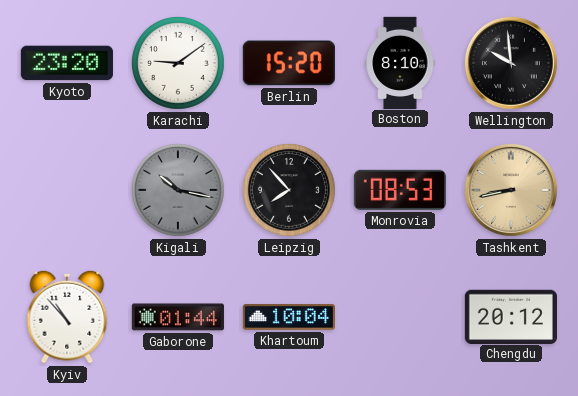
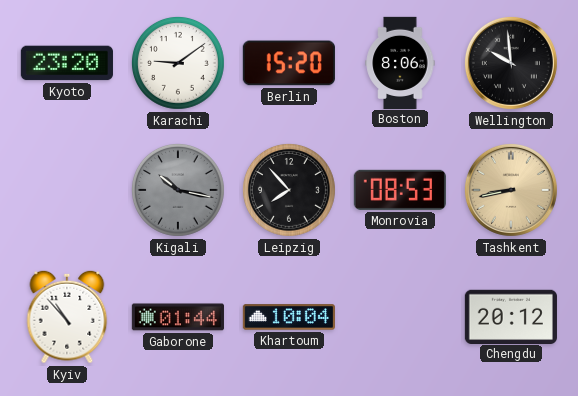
Boston: 8:10 -> 8:06 (400, 62)
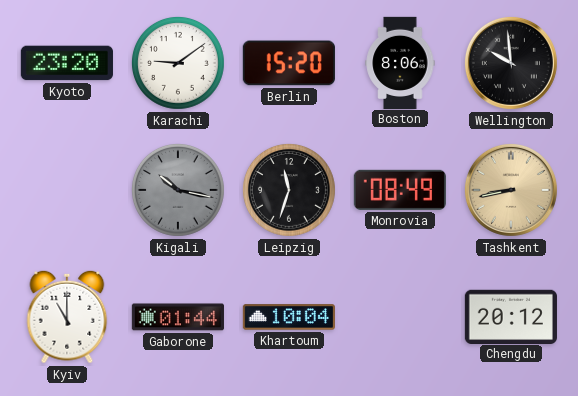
Leipzig: 7:53 -> 11:33 (289, 190)
Monrovia: 08:53 -> 08:49 (400, 190)
Kyiv: 10:53 -> 11:00 (67, 317)
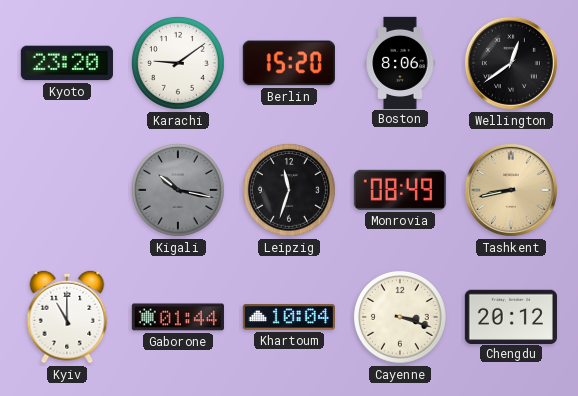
Wellington: 9:59 -> 12:39 (511, 63)
Cayenne: none -> 3:18 (400, 317)
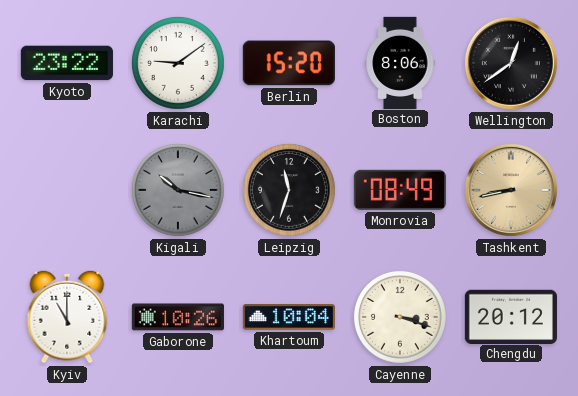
Kyoto: 23:20 -> 23:22 (67, 63)
Gaborone: 01:44 -> 10:26 (178, 317)
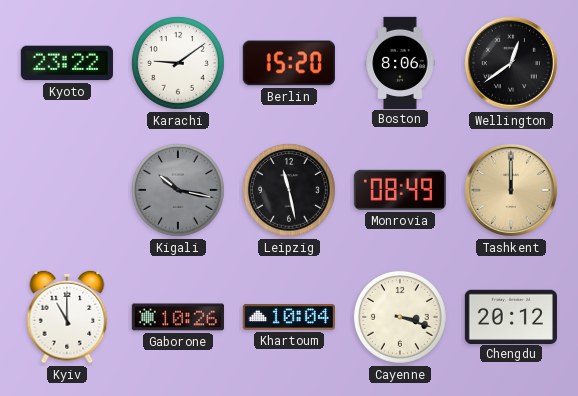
Leipzig: 11:33 -> 11:28 (289, 190)
Tashkent: 8:43 -> 12:00 (511, 190)
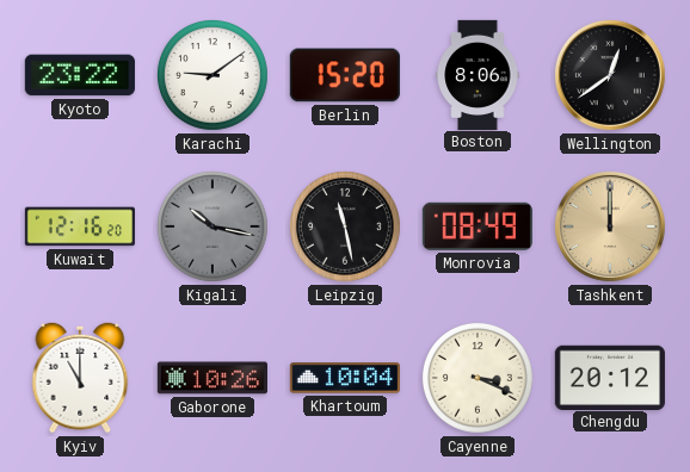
Kuwait: none -> 12:16 (80, 226)
Cayenne: 3:18 -> 3:19 (478, 378)
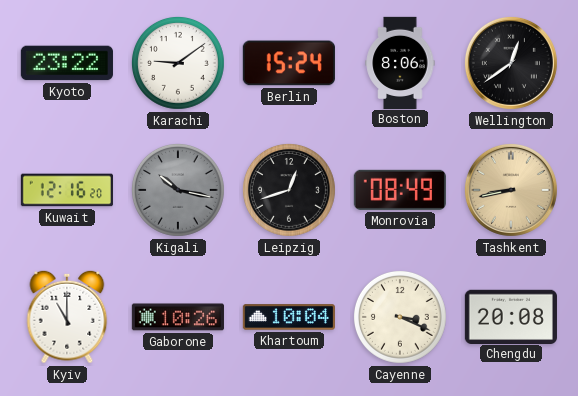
Berlin: 15:20 -> 15:24 (289, 63)
Leipzig: 11:28 -> 12:42 (289, 190)
Tashkent: 12:00 -> 8:43 (511, 190)
Chengdu: 20:12 -> 20:08 (511, 316)
